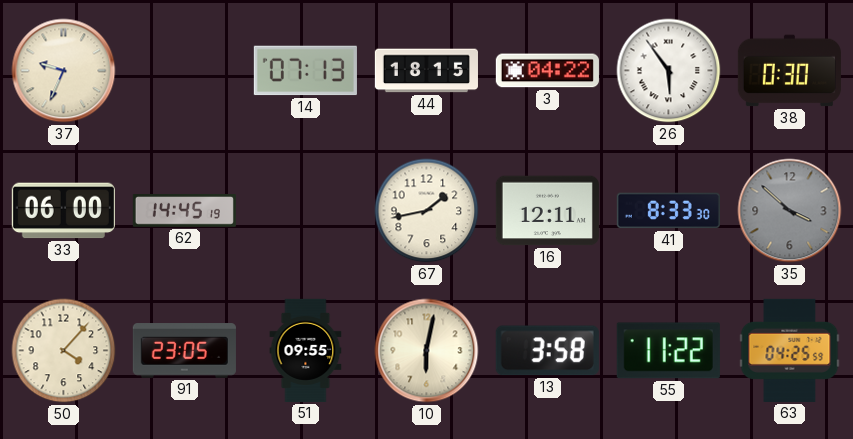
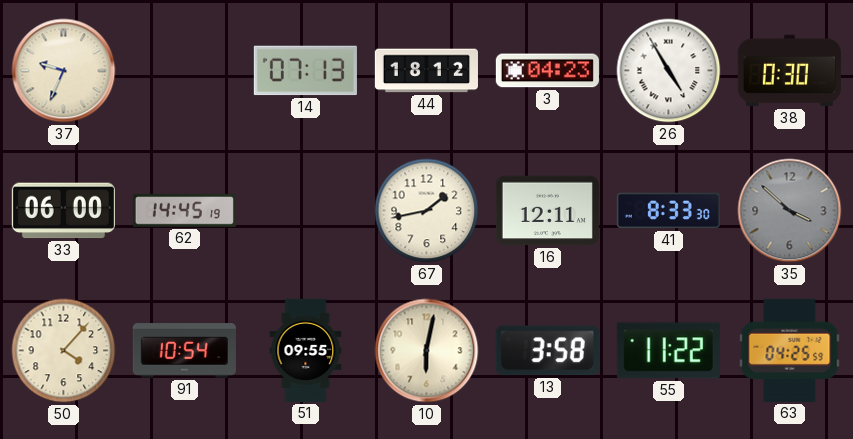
44: 18:15 -> 18:12 (426, 71)
3: 04:22 -> 04:23 (547, 71)
26: 5:54 -> 4:55 (669, 71)
91: 23:05 -> 10:54 (184, 351)
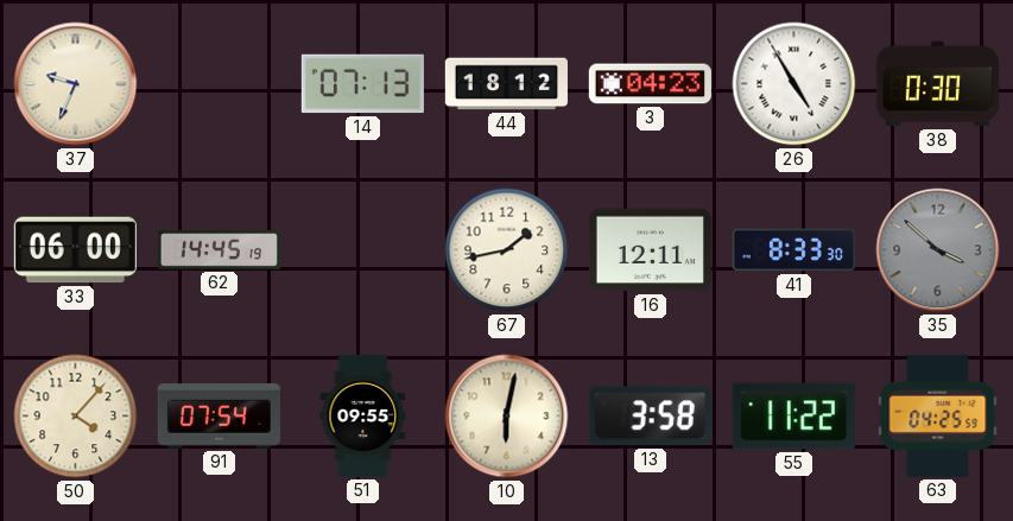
91: 10:54 -> 07:54 (219, 417)
